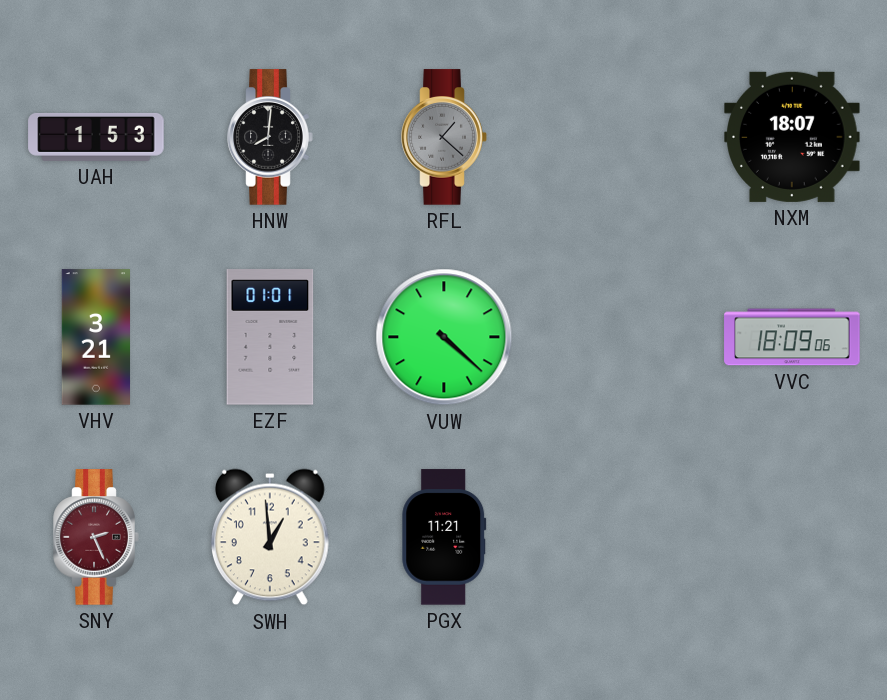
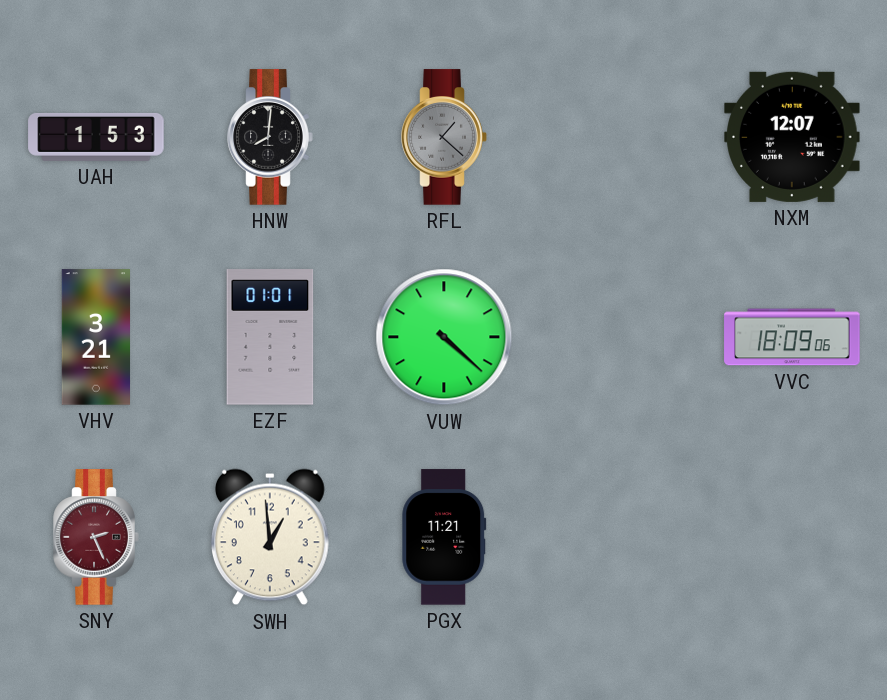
NXM: 18:07 -> 12:07 (792, 137)
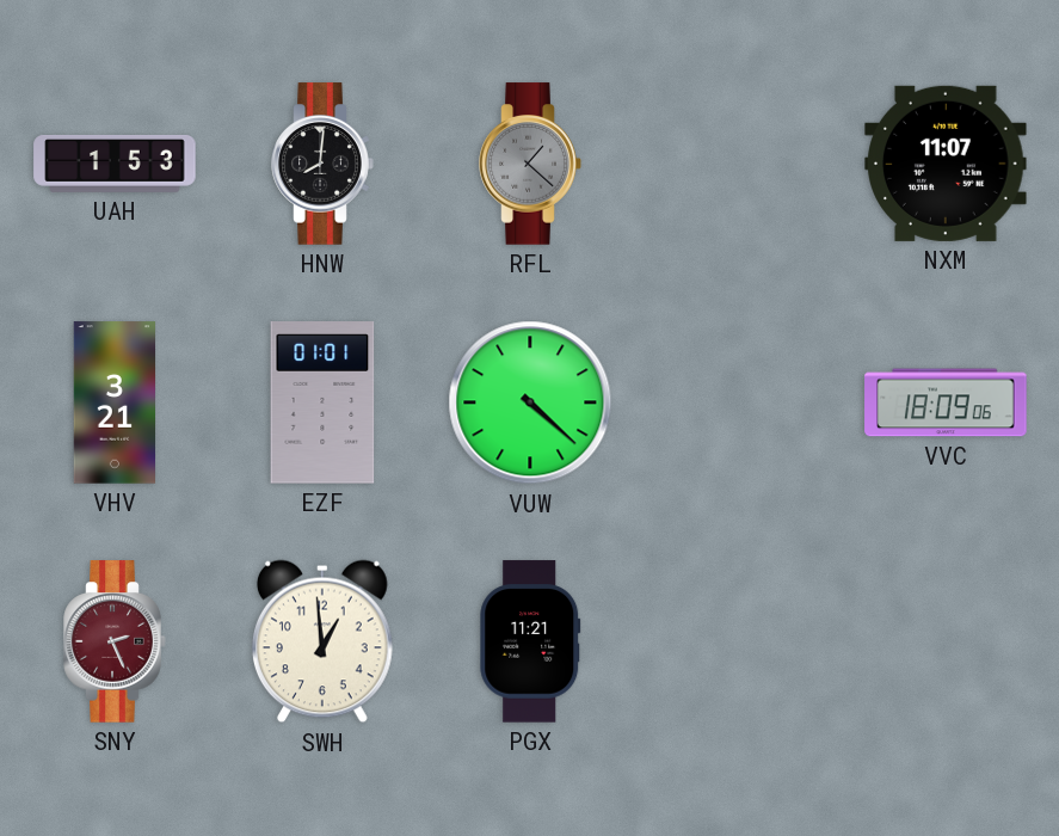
NXM: 12:07 -> 11:07 (946, 164)
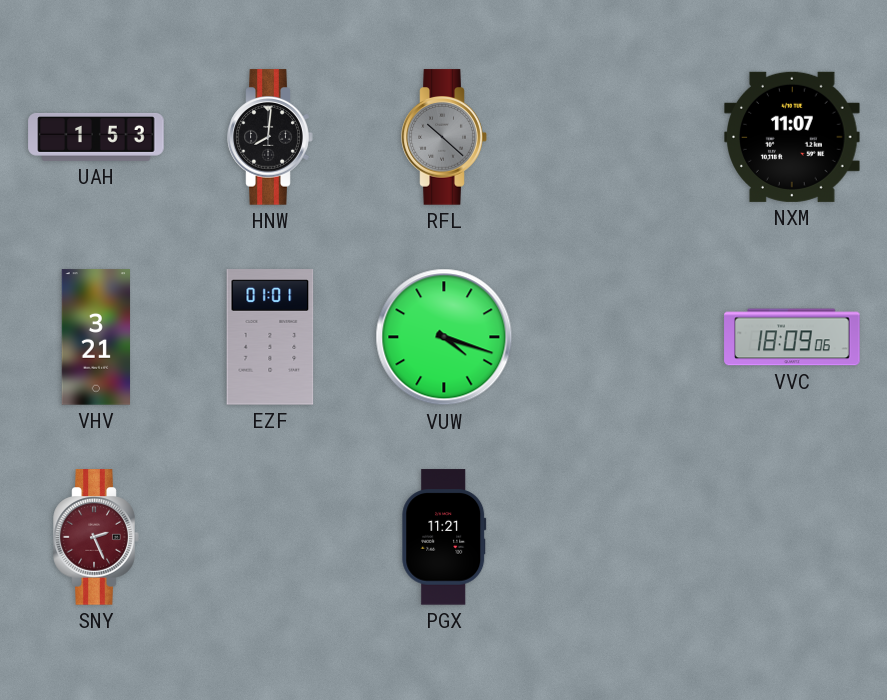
RFL: 1:22 -> 10:22 (444, 137)
VUW: 4:22 -> 4:18 (444, 337)
SWH: 12:59 -> none (322, 641)
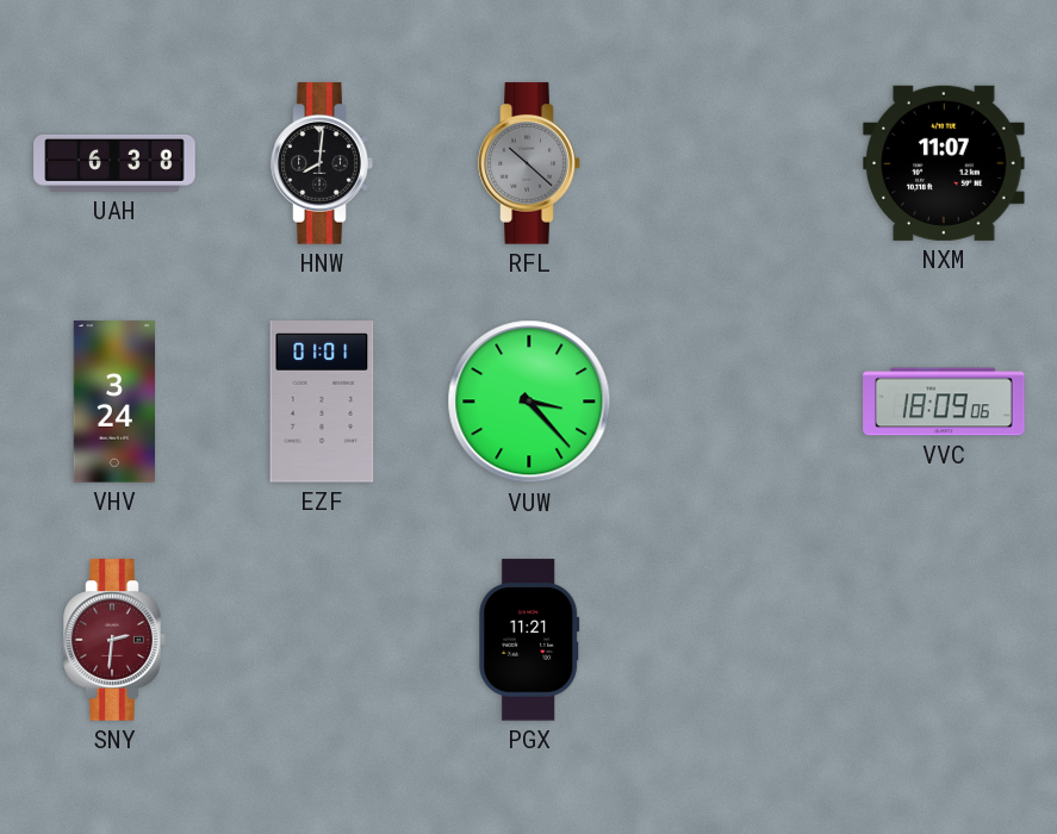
UAH: 1:53 -> 6:38 (114, 163)
VHV: 3:21 -> 3:24 (114, 402)
VUW: 4:18 -> 3:23 (529, 402)
SNY: 2:26 -> 2:31 (114, 640)
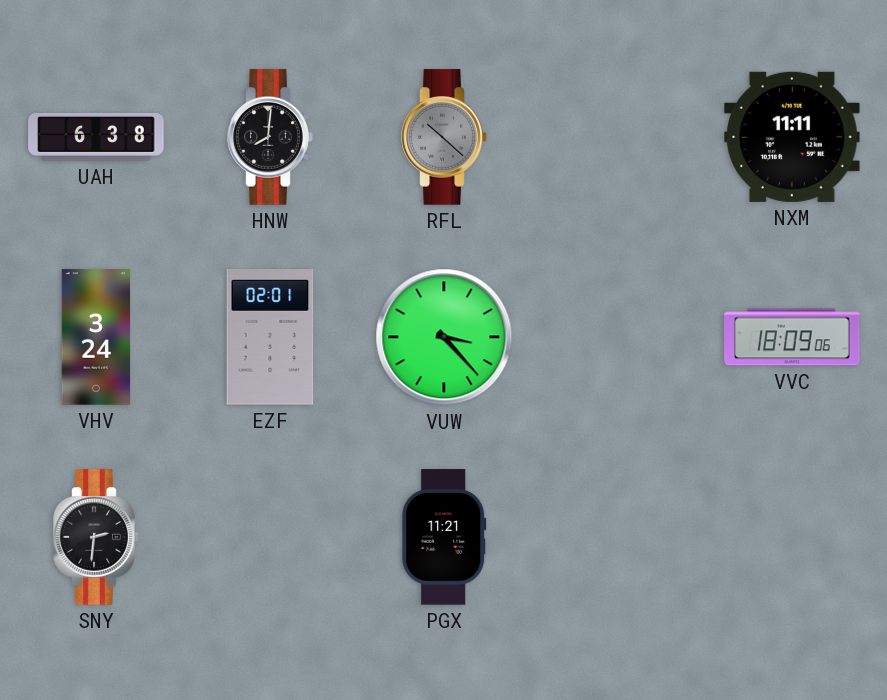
NXM: 11:07 -> 11:11 (792, 137)
EZF: 01:01 -> 02:01 (270, 337)
SNY dial: burgundy -> black (96, 537)
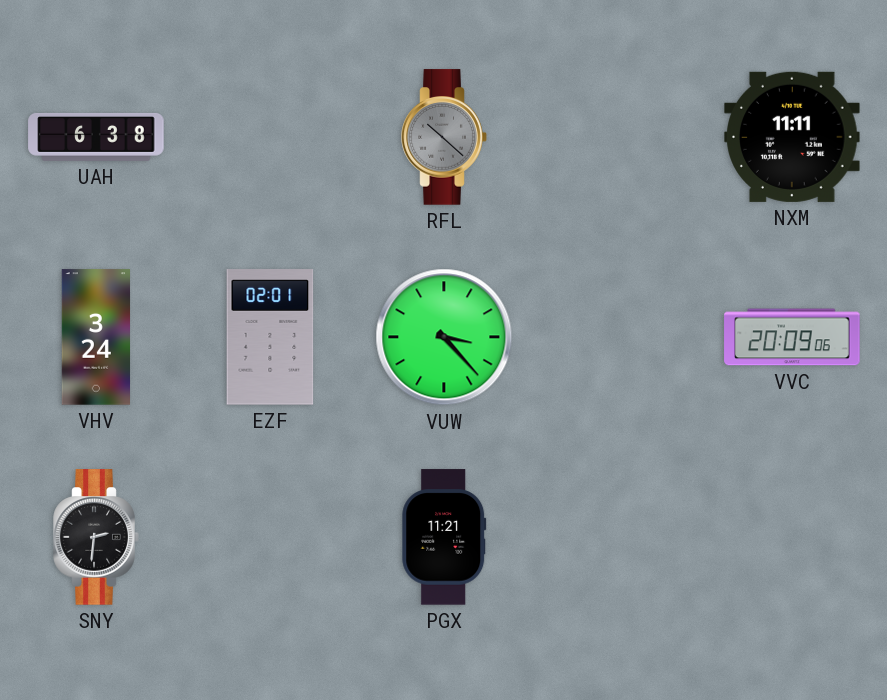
HNW: 8:01 -> none (270, 137)
VVC: 18:09 -> 20:09 (792, 337)
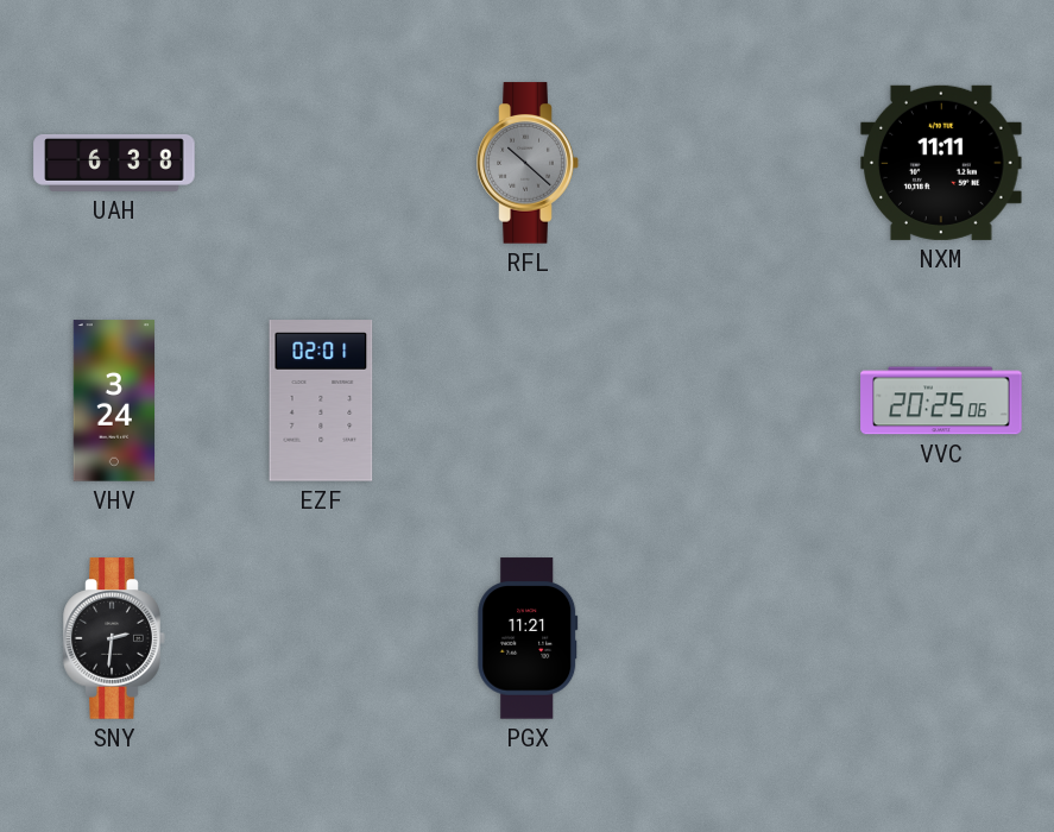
VUW: 3:23 -> none (444, 337)
VVC: 20:09 -> 20:25 (941, 401)
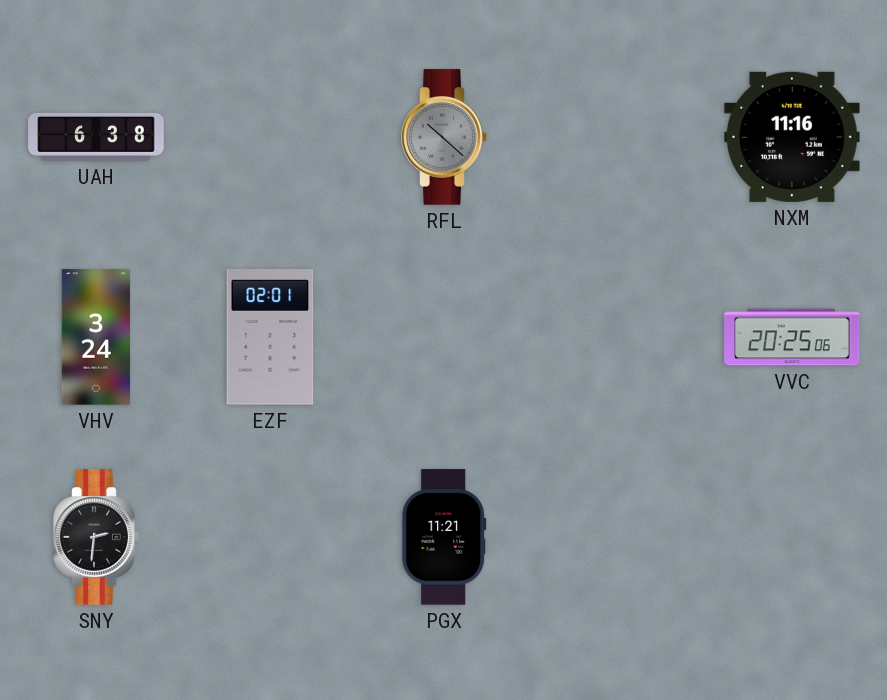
NXM: 11:11 -> 11:16 (792, 137)
